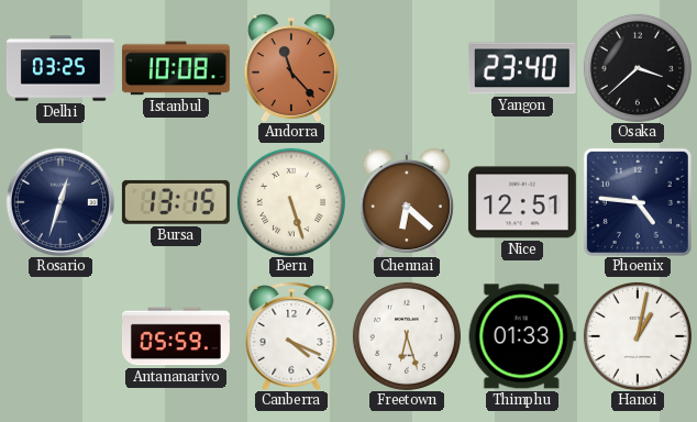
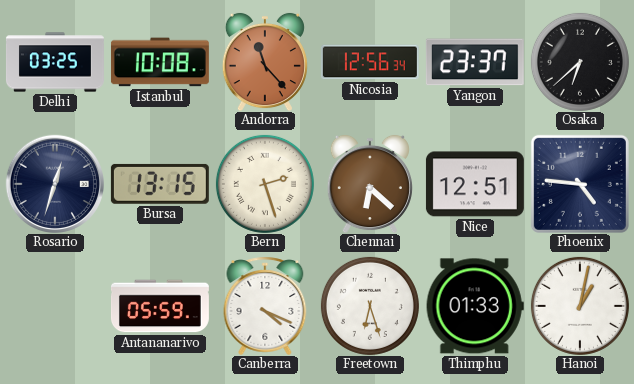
Nicosia: none -> 12:56 (370, 62)
Yangon: 23:40 -> 23:37 (475, 62)
Osaka: 3:38 -> 6:38 (580, 62)
Bern: 5:27 -> 2:27 (265, 184)
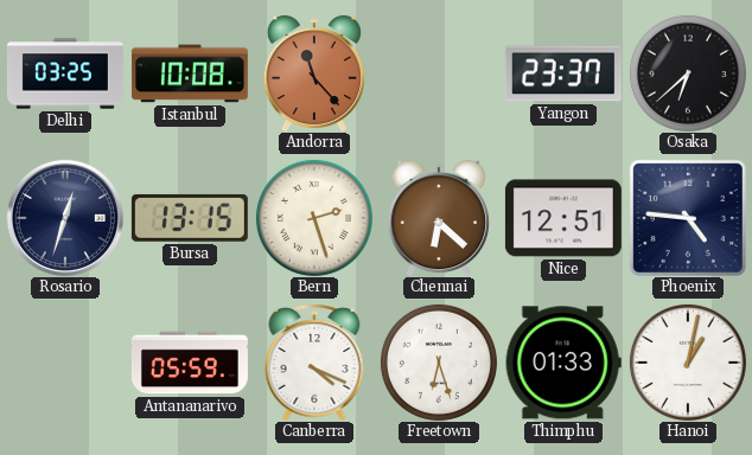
Nicosia: 12:56 -> none (370, 62)
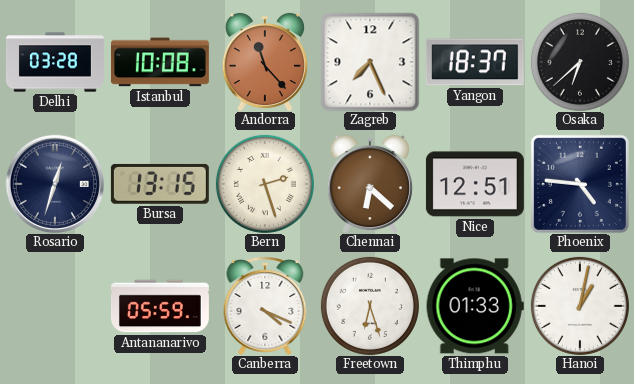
Delhi: 03:25 -> 03:28 (55, 62)
Zagreb: none -> 7:26 (370, 62)
Yangon: 23:37 -> 18:37 (475, 62)
